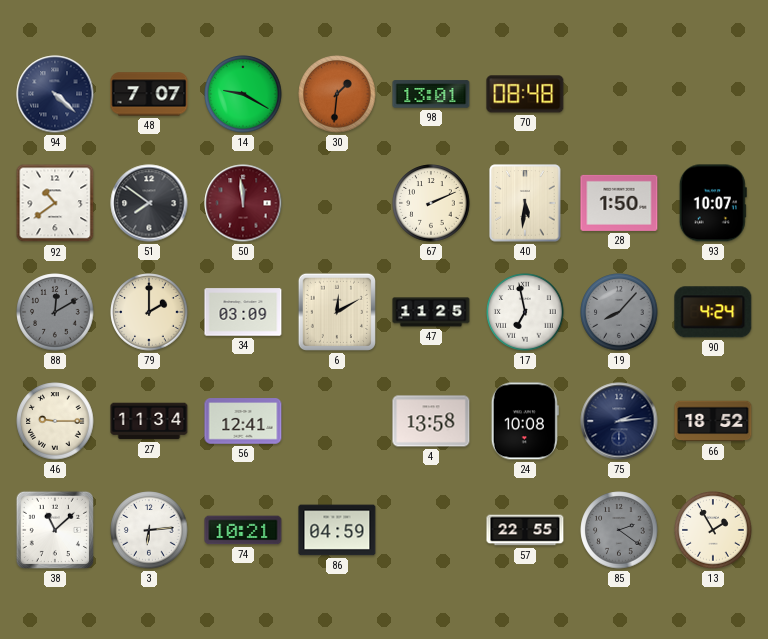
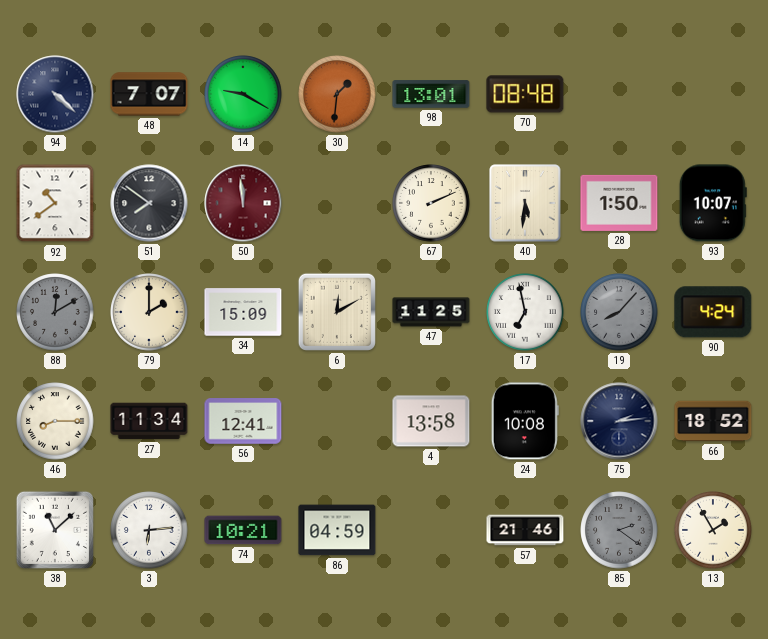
34: 03:09 -> 15:09 (243, 312)
46: 9:15 -> 8:15 (55, 421)
57: 22:55 -> 21:46 (525, 530)
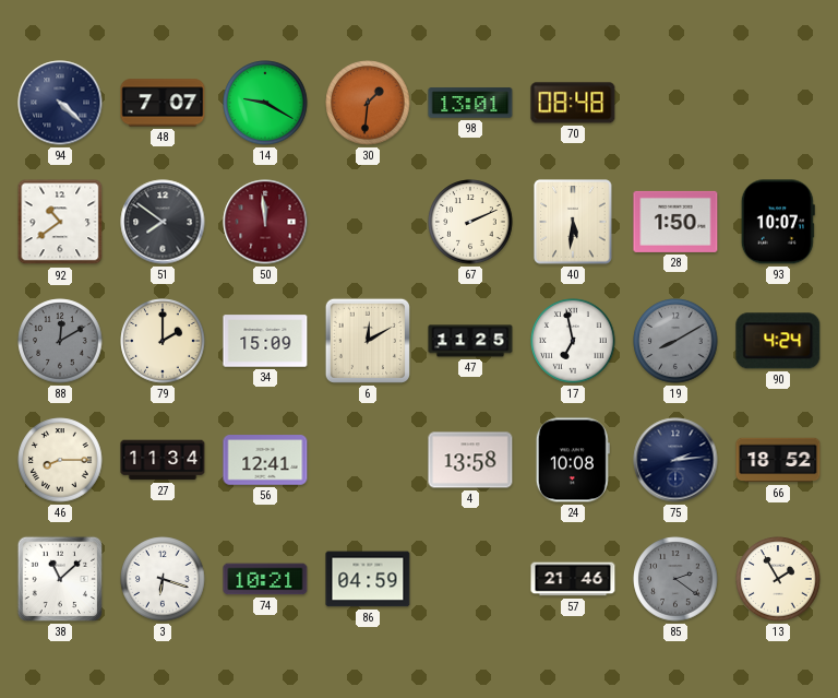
19: 8:07 -> 8:10 (675, 341)
3: 6:14 -> 6:18 (163, 579)
